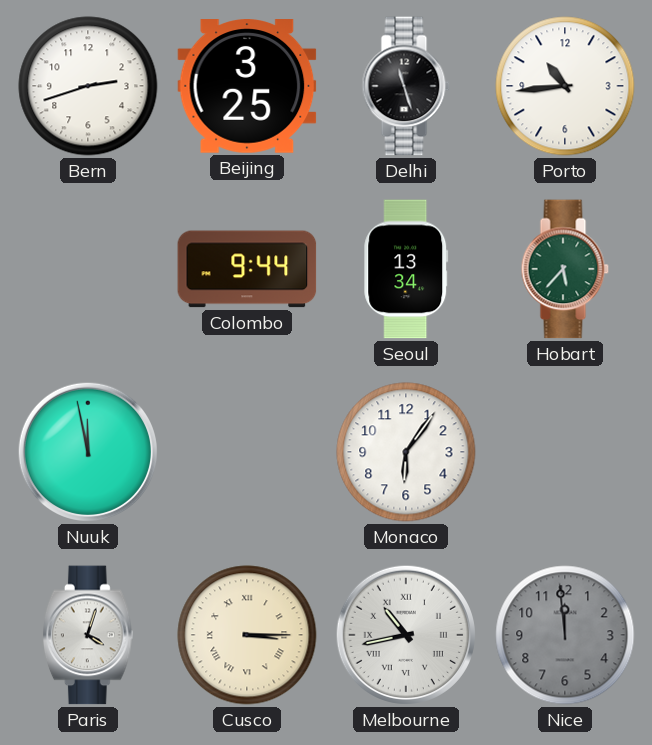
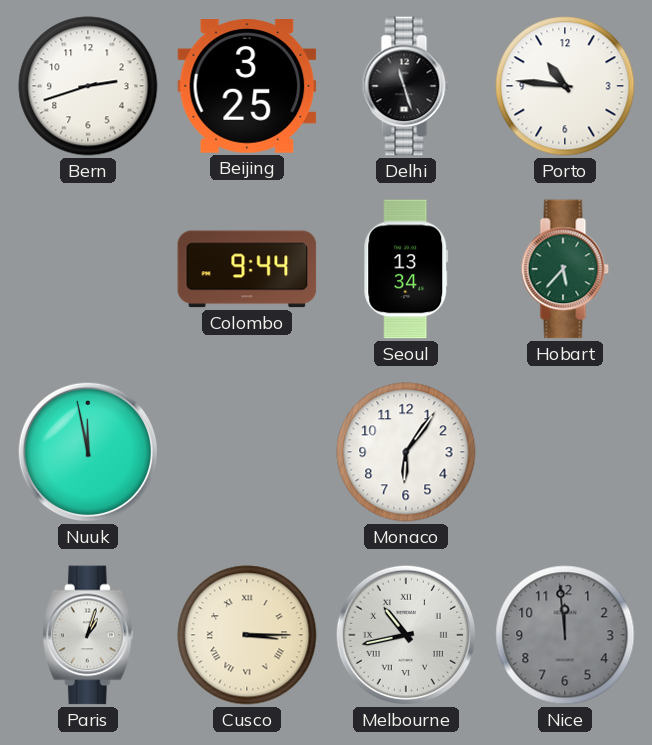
Porto: 10:44 -> 10:46 (565, 86)
Paris: 4:03 -> 1:03 (89, 635)
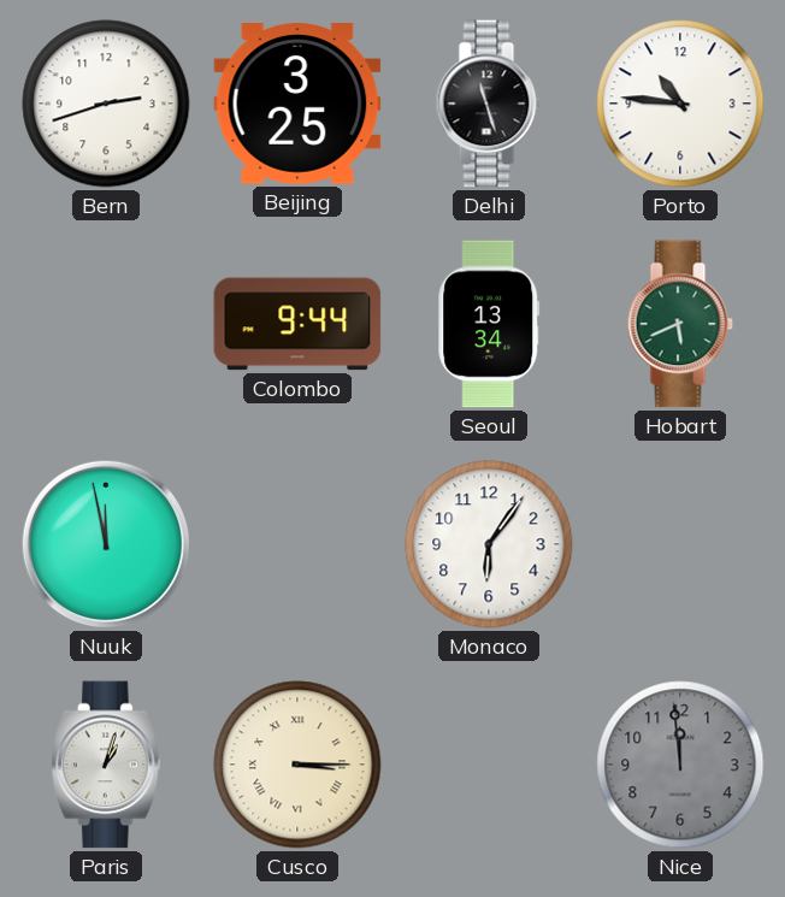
Hobart: 5:37 -> 5:41 (680, 324)
Melbourne: 10:43 -> none (406, 635)
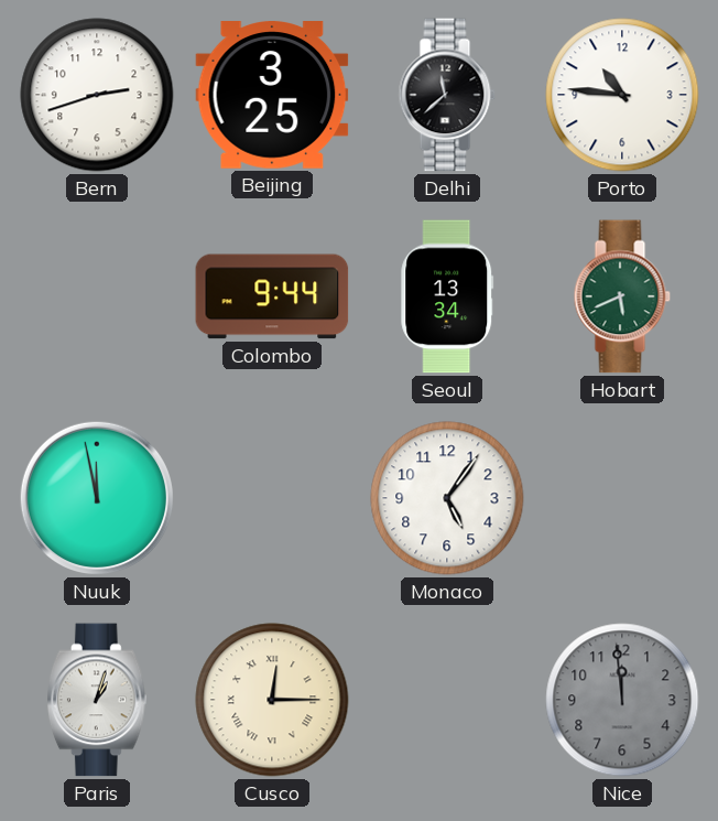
Delhi: 11:27 -> 11:38 (447, 95)
Monaco: 6:06 -> 5:06 (447, 498)
Cusco: 3:15 -> 12:15 (272, 700)
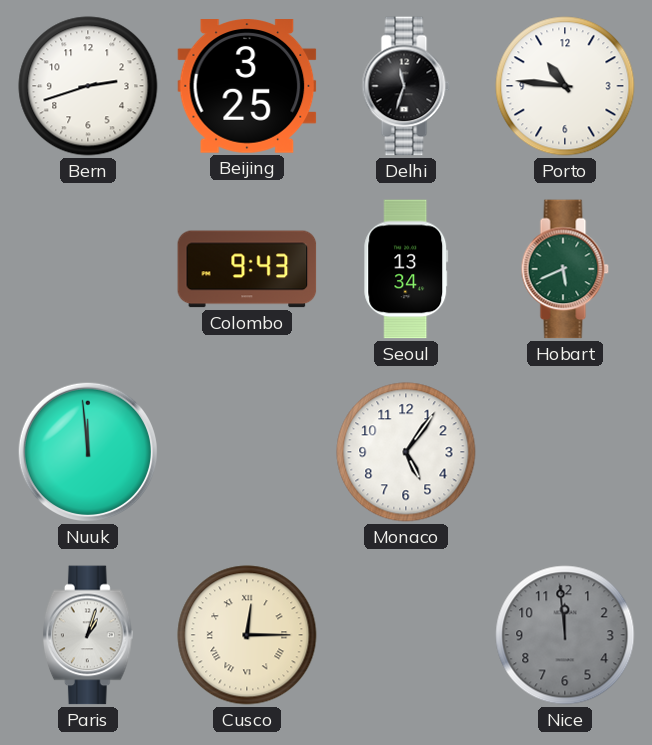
Delhi: 11:38 -> 11:33 (406, 86)
Colombo: 9:44 -> 9:43 (247, 269)
Nuuk: 11:58 -> 11:59 (88, 452)
